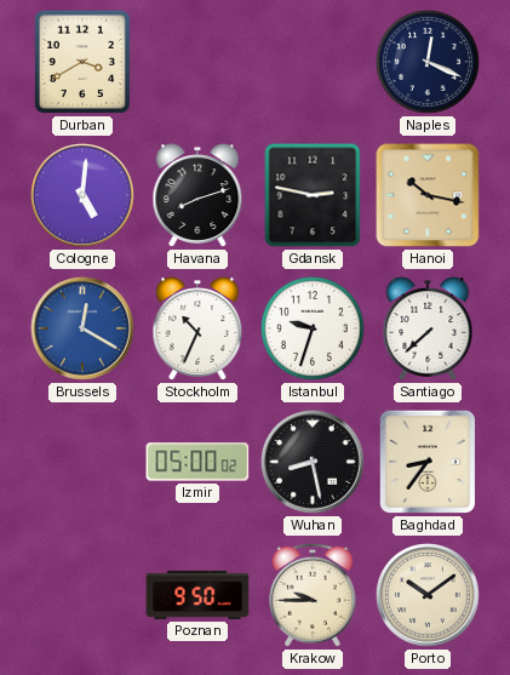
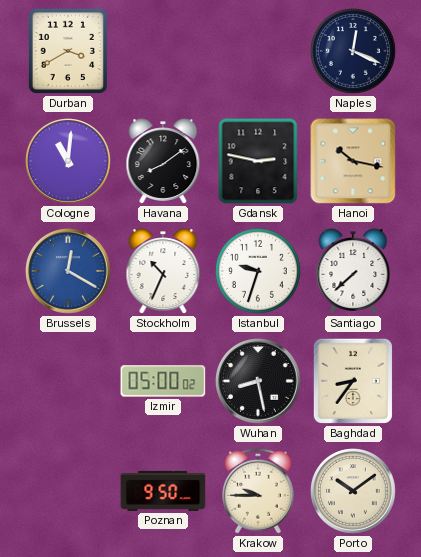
Cologne: 5:01 -> 11:01 (69, 162)
Havana: 8:12 -> 8:09 (163, 161)
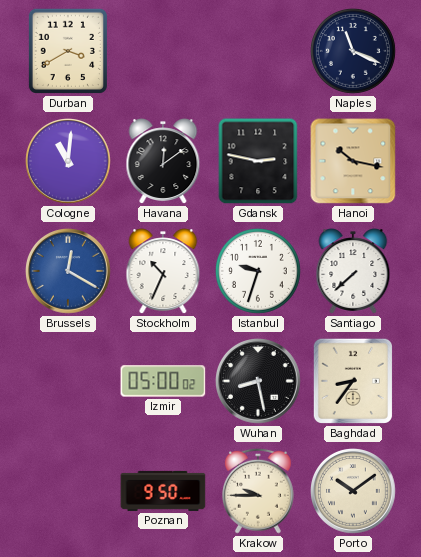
Naples: 12:19 -> 11:19 (353, 51)
Havana: 8:09 -> 12:09 (163, 161)
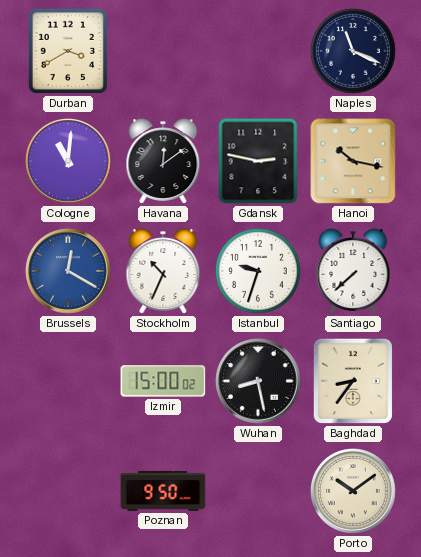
Izmir: 05:00 -> 15:00 (163, 381)
Krakow: 9:45 -> none (258, 491)
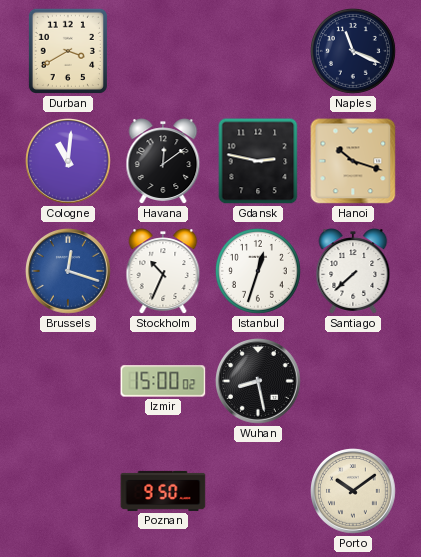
Hanoi: 10:17 -> 10:18 (353, 161)
Brussels: 12:20 -> 12:18 (69, 272)
Istanbul: 9:33 -> 12:33 (258, 271)
Baghdad: 8:36 -> none (353, 381)
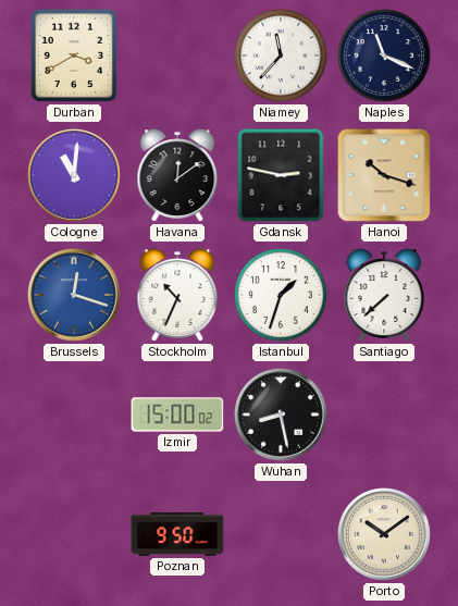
Niamey: none -> 11:37 (281, 55)
Istanbul: 12:33 -> 1:33 (281, 295)
